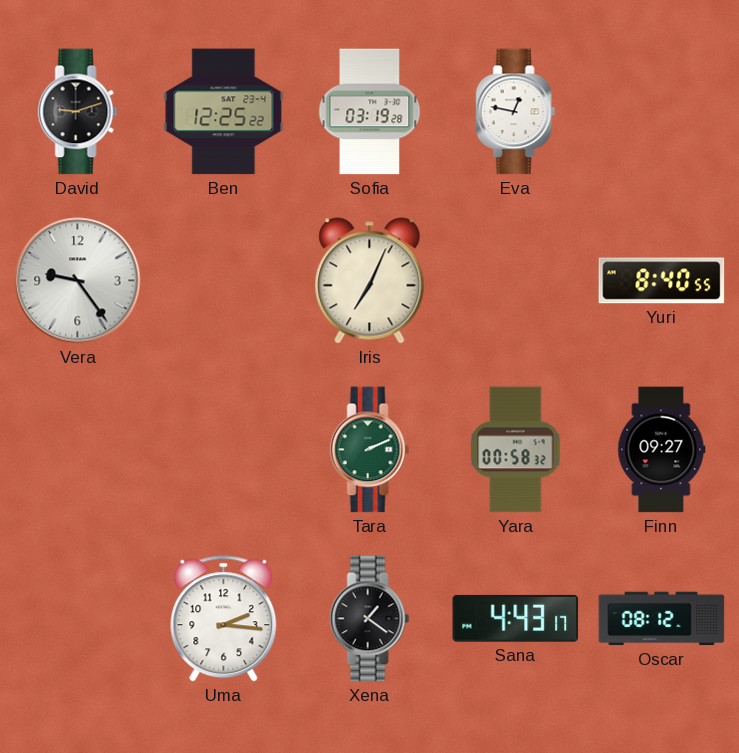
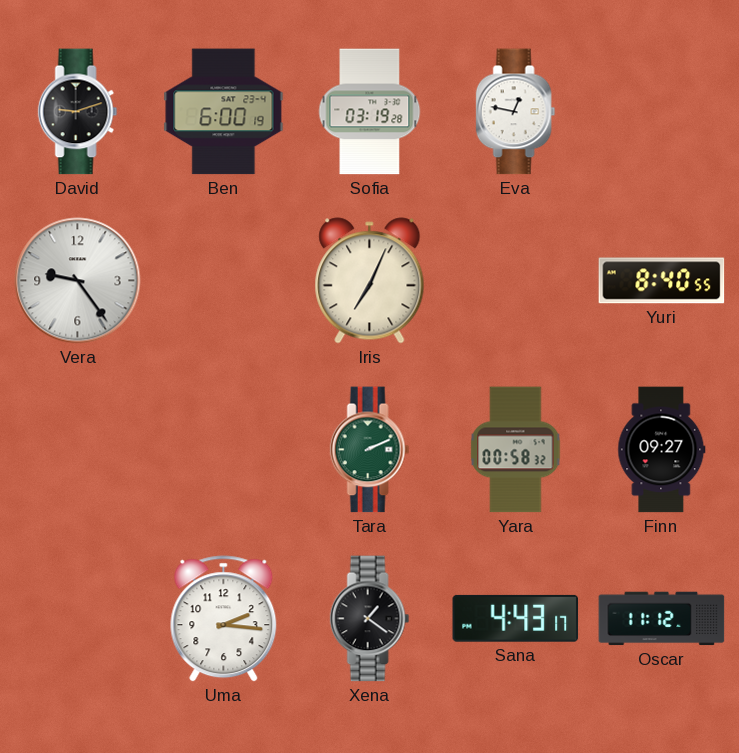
Ben: 12:25 -> 6:00 (224, 112)
Oscar: 08:12 -> 11:12 (662, 619)
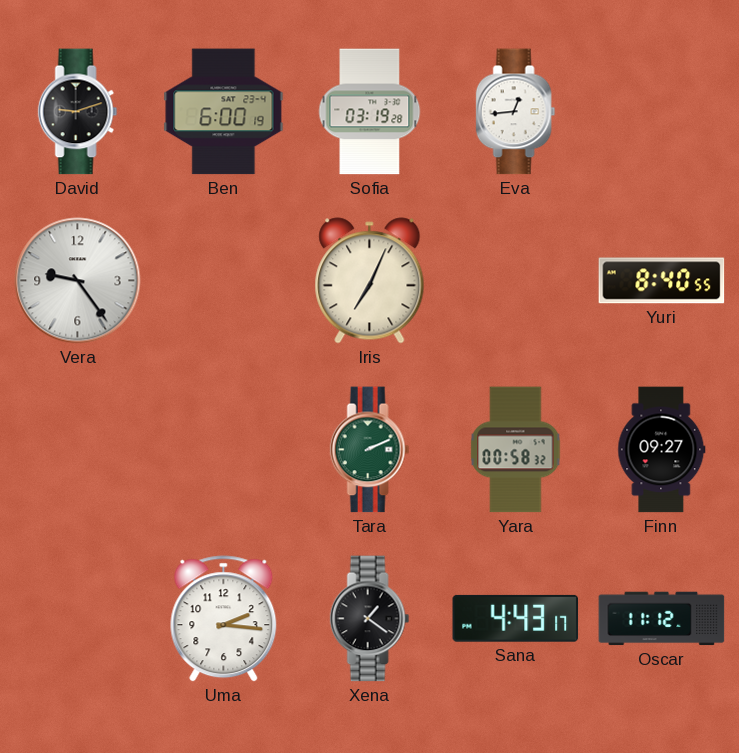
Eva: 12:47 -> 12:44 (516, 112)
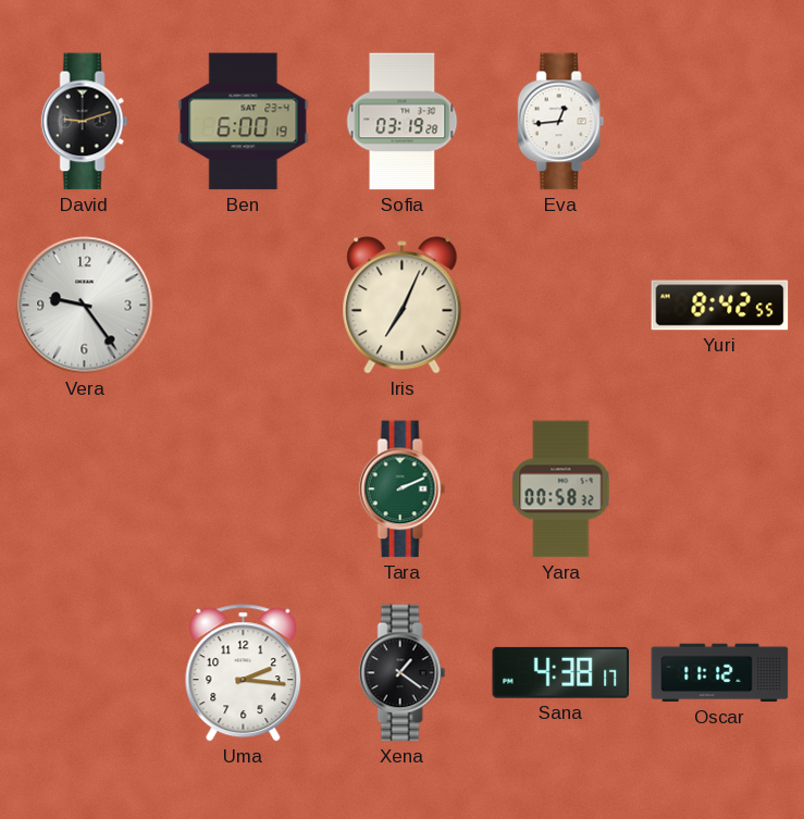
Yuri: 8:40 -> 8:42 (720, 306)
Finn: 09:27 -> none (662, 450)
Sana: 4:43 -> 4:38 (561, 672)
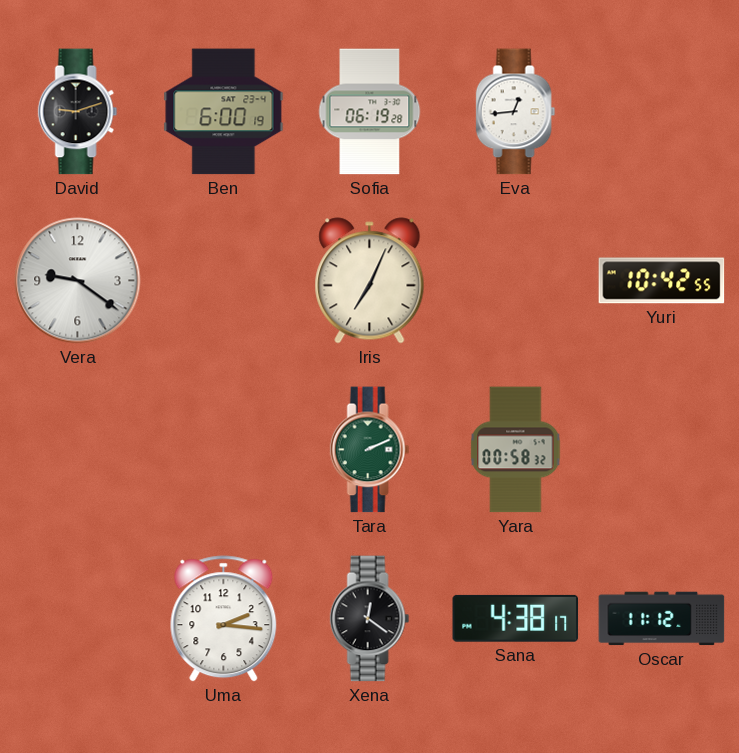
Sofia: 03:19 -> 06:19 (370, 112)
Vera: 9:24 -> 9:21 (78, 281)
Yuri: 8:42 -> 10:42 (662, 281)
Xena: 1:21 -> 12:21 (370, 619)
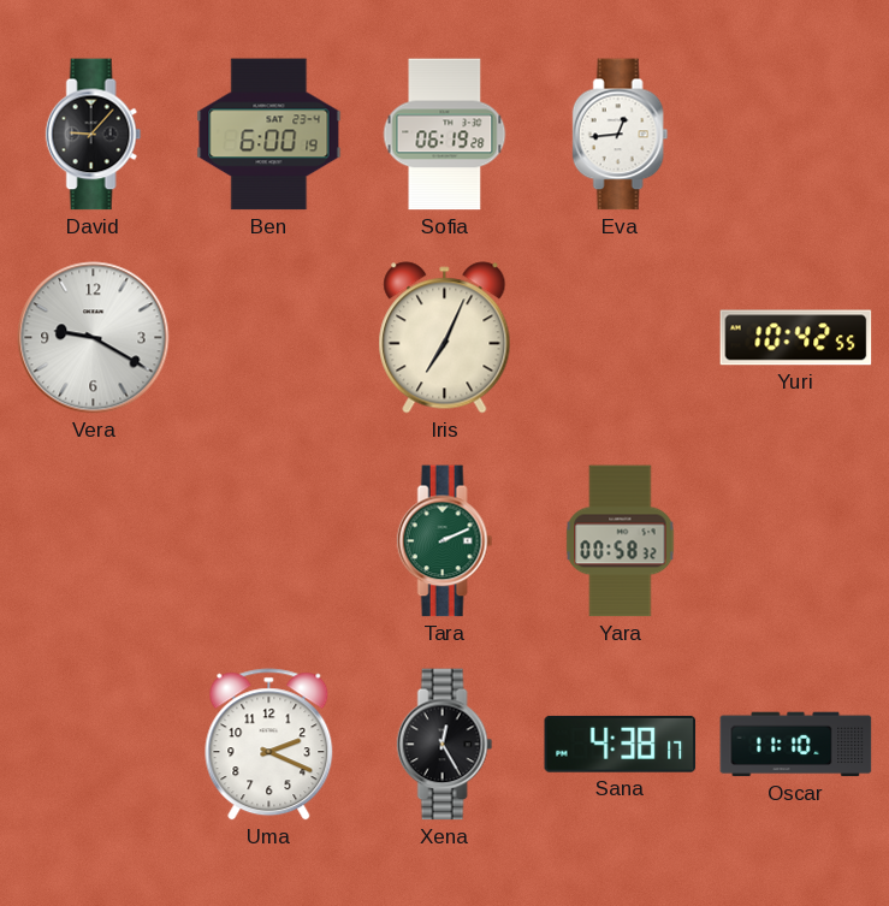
David: 9:12 -> 9:07 (94, 135)
Vera: 9:21 -> 9:20 (94, 338)
Uma: 2:16 -> 2:19 (269, 745)
Xena: 12:21 -> 12:25 (445, 745)
Oscar: 11:12 -> 11:10 (796, 745)
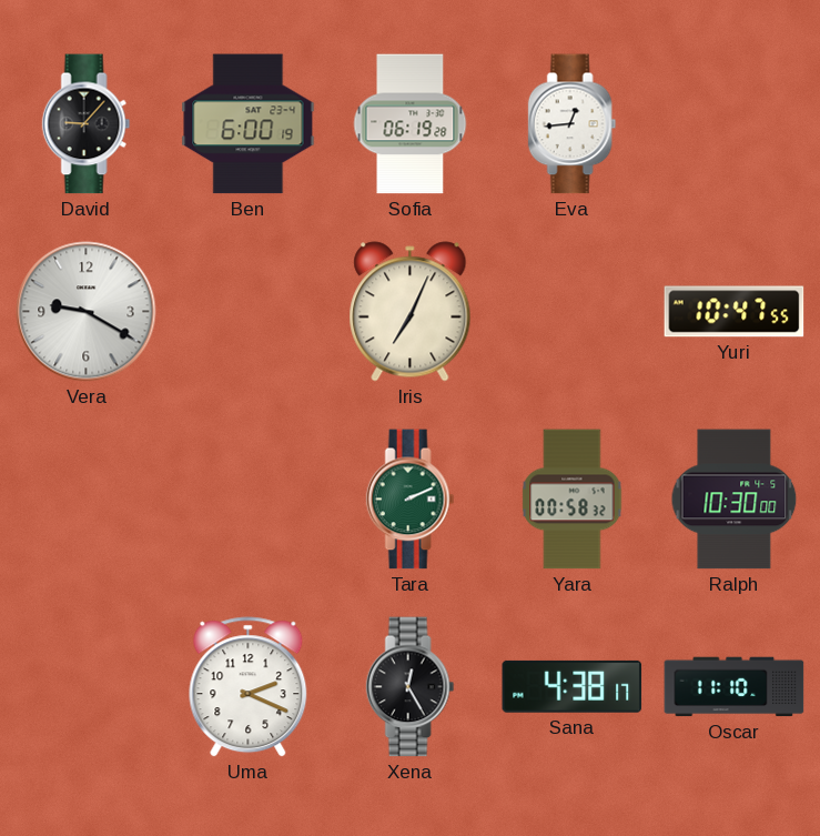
Yuri: 10:42 -> 10:47 (735, 312)
Ralph: none -> 10:30 (735, 500)
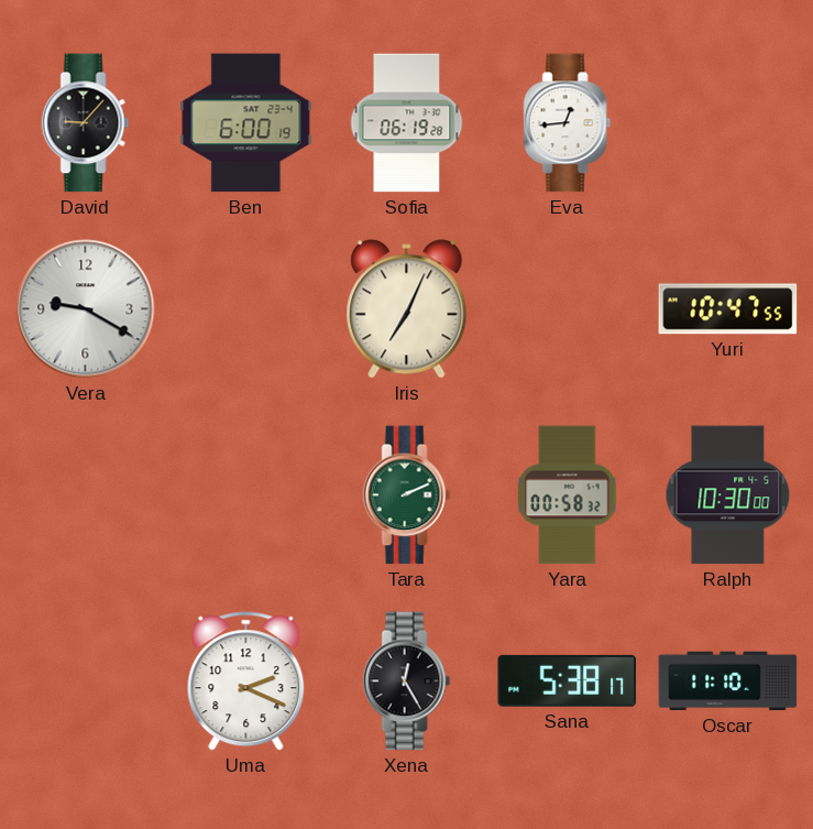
Sana: 4:38 -> 5:38 (568, 680)
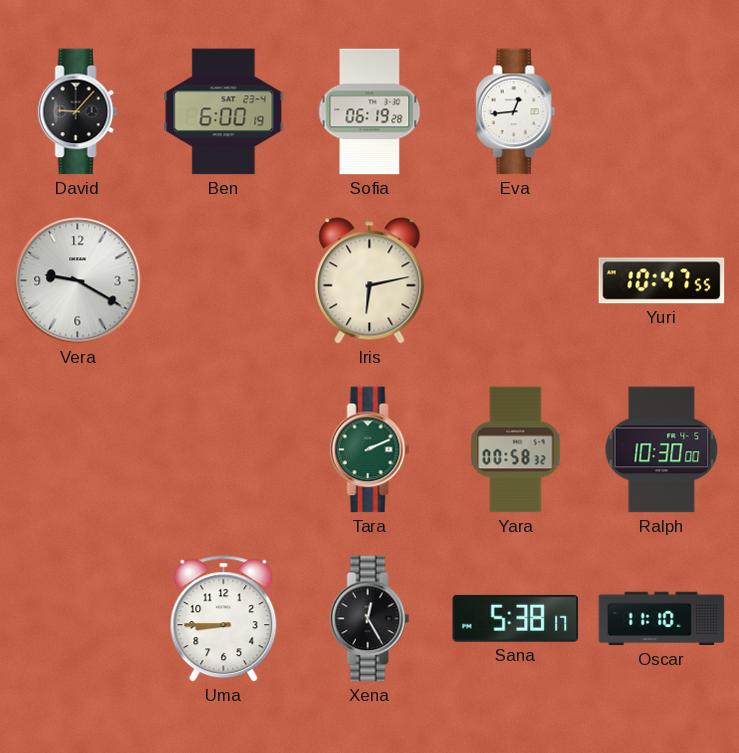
Iris: 7:04 -> 6:13 (370, 281)
Uma: 2:19 -> 8:45 (224, 619)
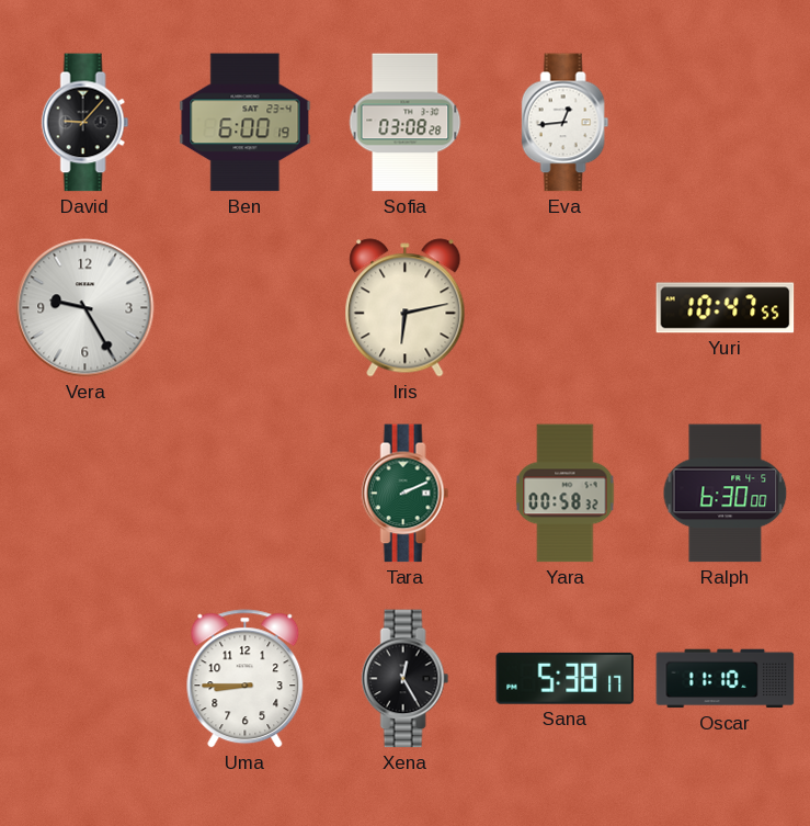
Sofia: 06:19 -> 03:08 (406, 123)
Vera: 9:20 -> 9:25 (85, 308)
Ralph: 10:30 -> 6:30 (726, 494)
